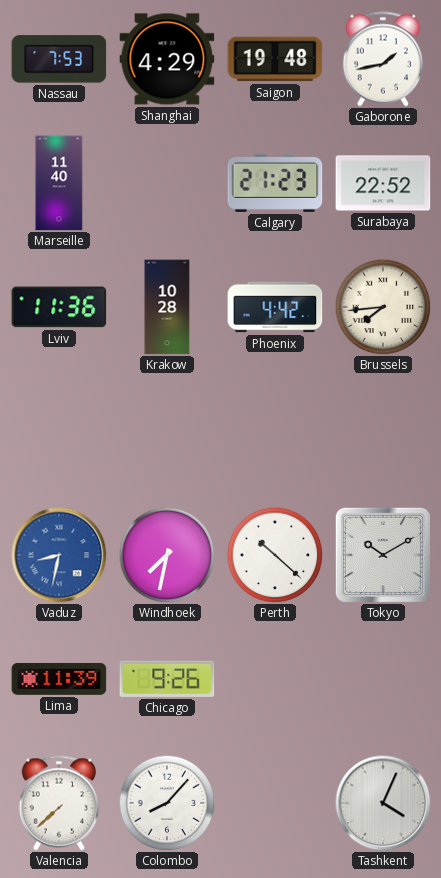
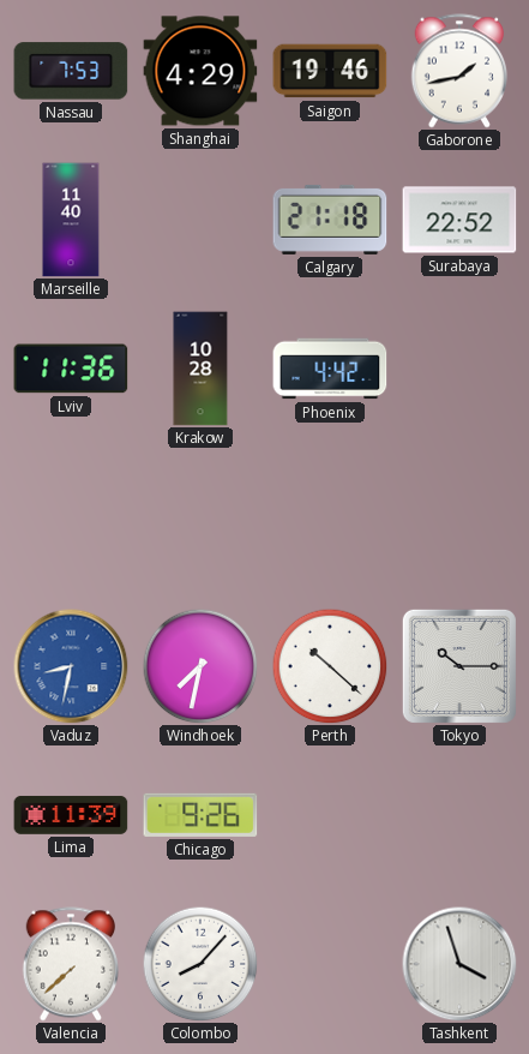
Saigon: 19:48 -> 19:46 (330, 71)
Calgary: 21:23 -> 21:18 (330, 220)
Brussels: 7:44 -> none (383, 307)
Tokyo: 10:10 -> 10:15 (459, 666)
Tashkent: 4:04 -> 3:57 (459, 964)
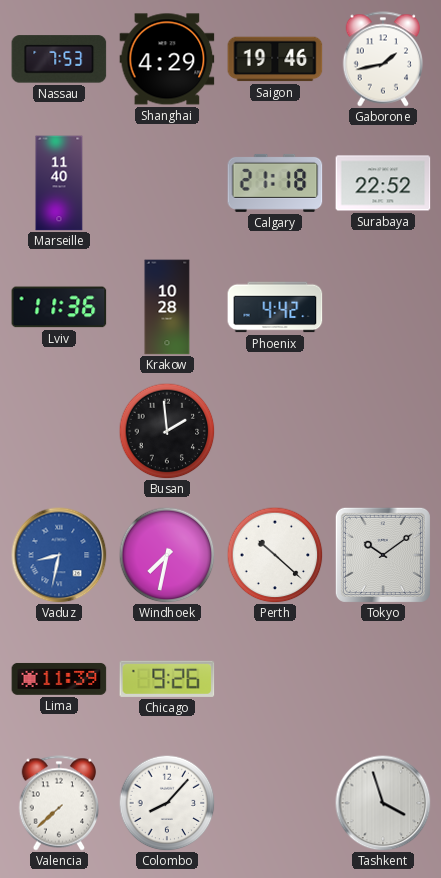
Busan: none -> 1:59 (167, 431)
Tokyo: 10:15 -> 10:09 (383, 555)
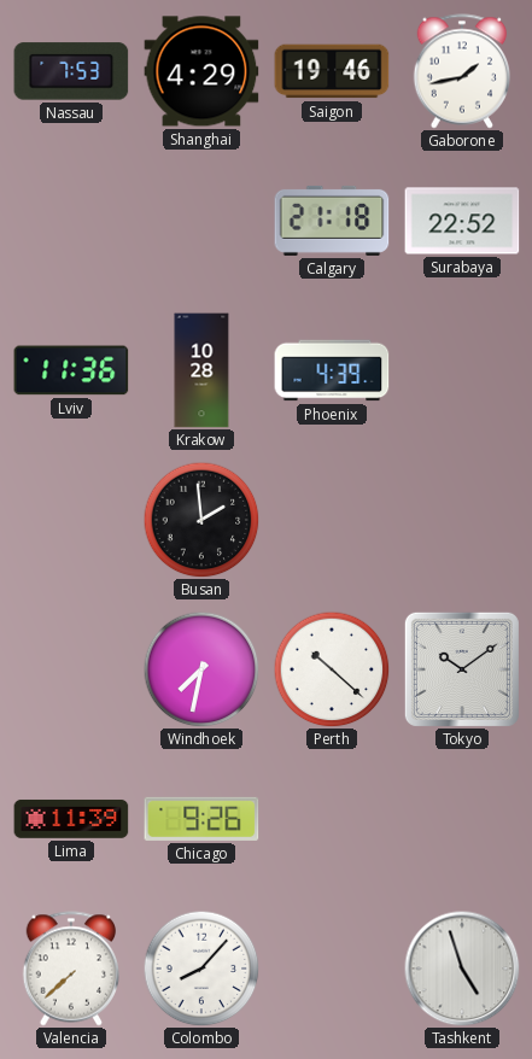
Marseille: 11:40 -> none (59, 183)
Phoenix: 4:42 -> 4:39 (332, 370)
Vaduz: 8:32 -> none (59, 555)
Tashkent: 3:57 -> 4:57 (462, 969)
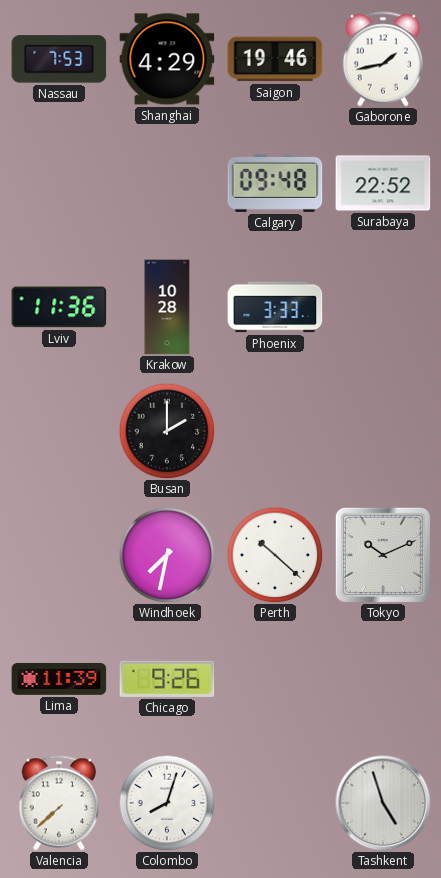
Calgary: 21:18 -> 09:48 (275, 183)
Phoenix: 4:39 -> 3:33 (275, 307)
Busan: 1:59 -> 2:00 (167, 431)
Tokyo: 10:09 -> 10:11 (383, 555)
Colombo: 8:07 -> 8:03 (167, 803)
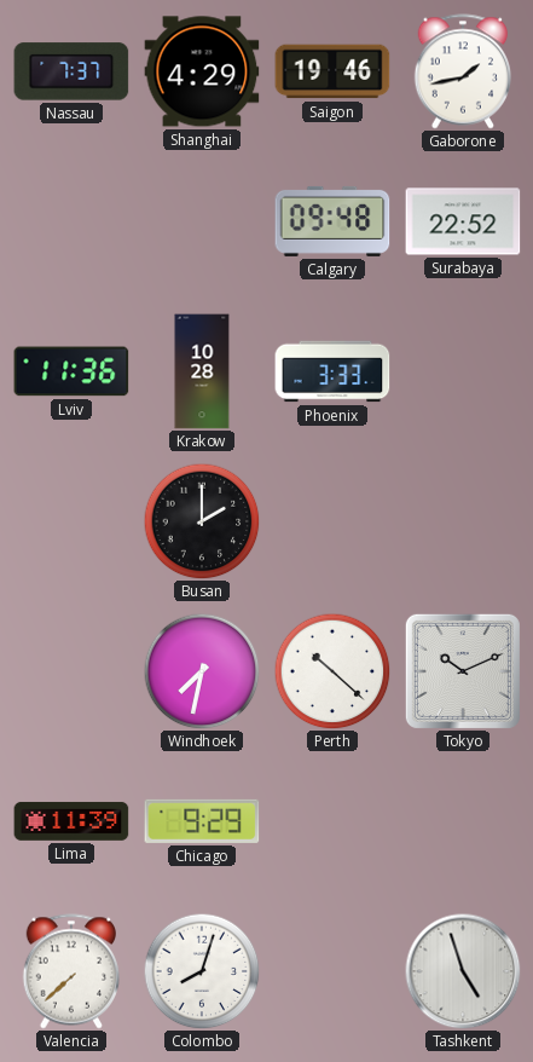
Nassau: 7:53 -> 7:37 (71, 71)
Chicago: 9:26 -> 9:29 (202, 821)
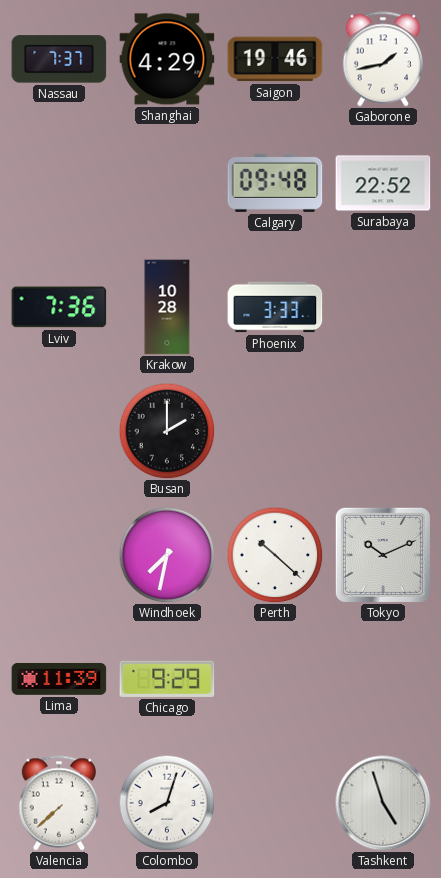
Lviv: 11:36 -> 7:36 (59, 307)
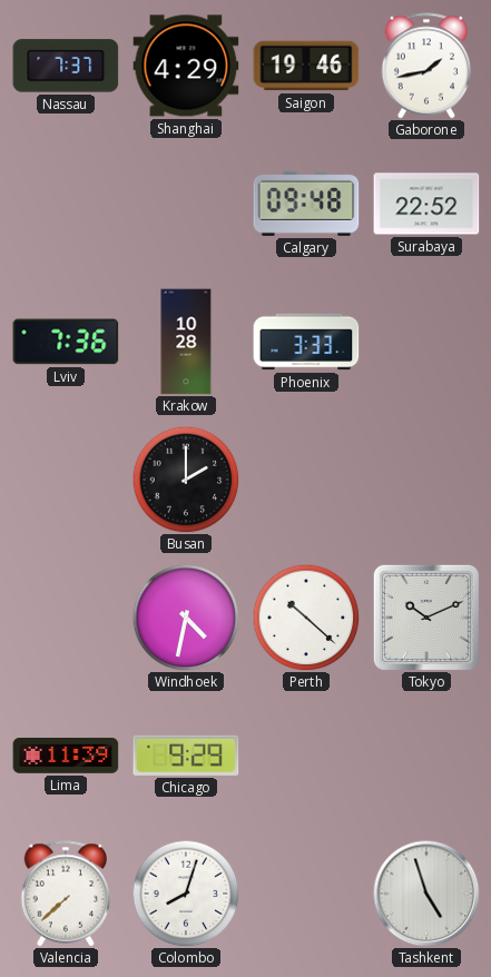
Windhoek: 7:32 -> 4:32 (186, 618)
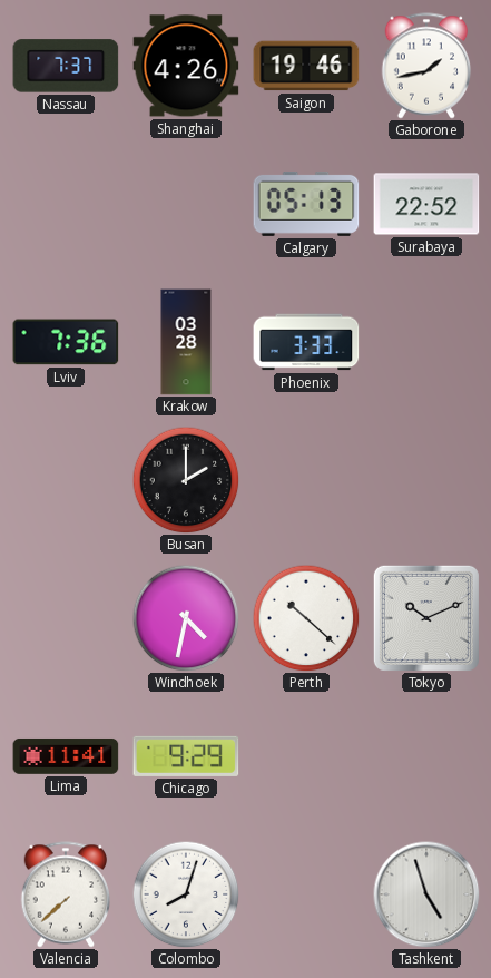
Shanghai: 4:29 -> 4:26 (186, 66)
Calgary: 09:48 -> 05:13 (306, 204)
Krakow: 10:28 -> 03:28 (186, 342)
Lima: 11:39 -> 11:41 (66, 756)
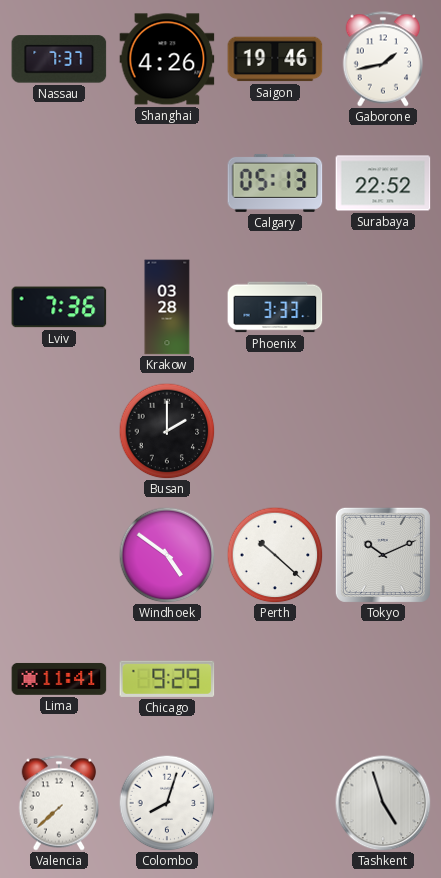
Windhoek: 4:32 -> 4:51 (167, 555)
